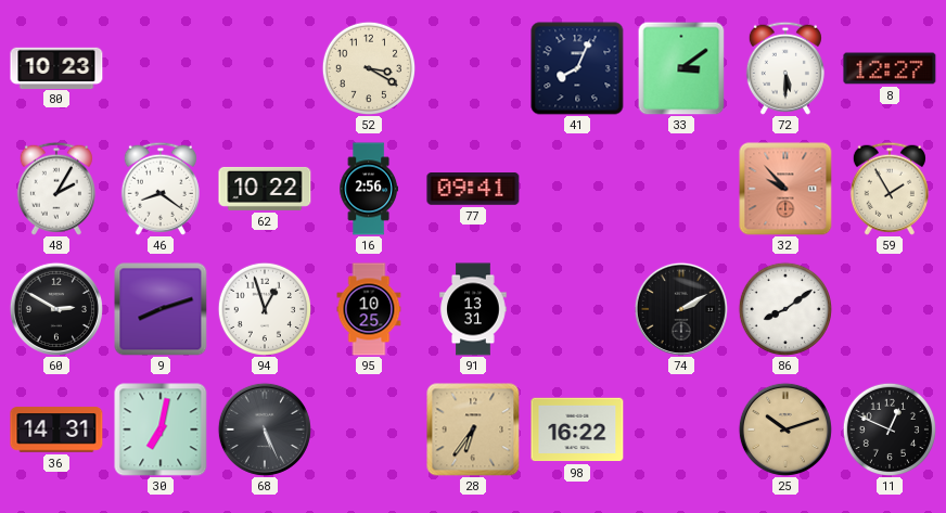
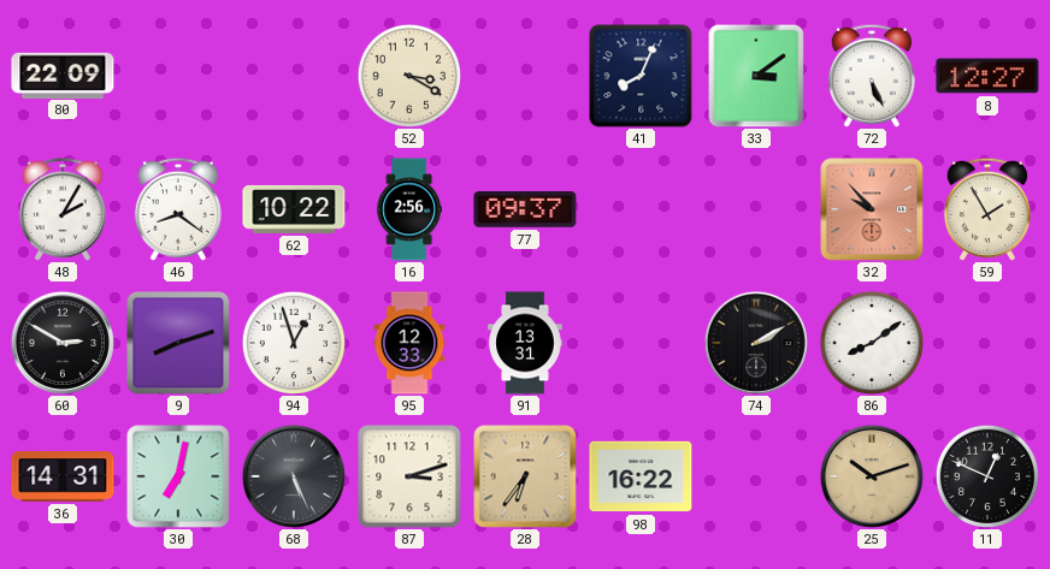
80: 10:23 -> 22:09 (63, 75)
72: 5:30 -> 5:26 (872, 76)
77: 09:41 -> 09:37 (525, 211)
95: 10:25 -> 12:33 (409, 343)
87: none -> 3:12 (409, 476)
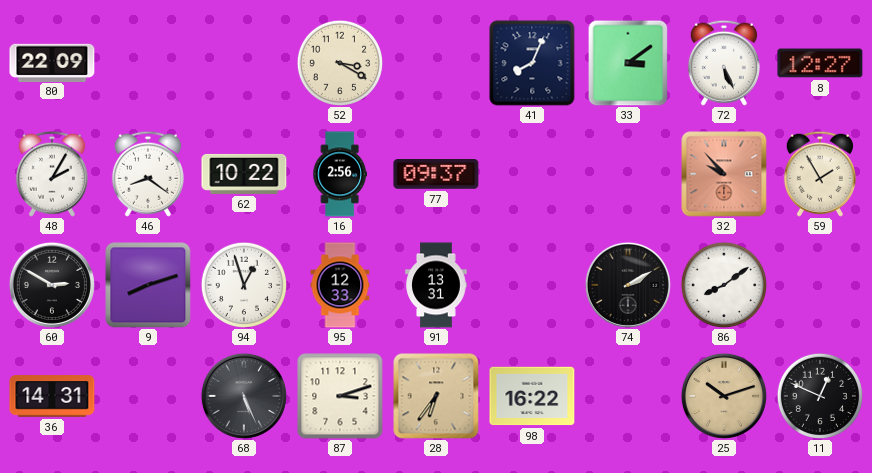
30: 7:02 -> none (178, 476)
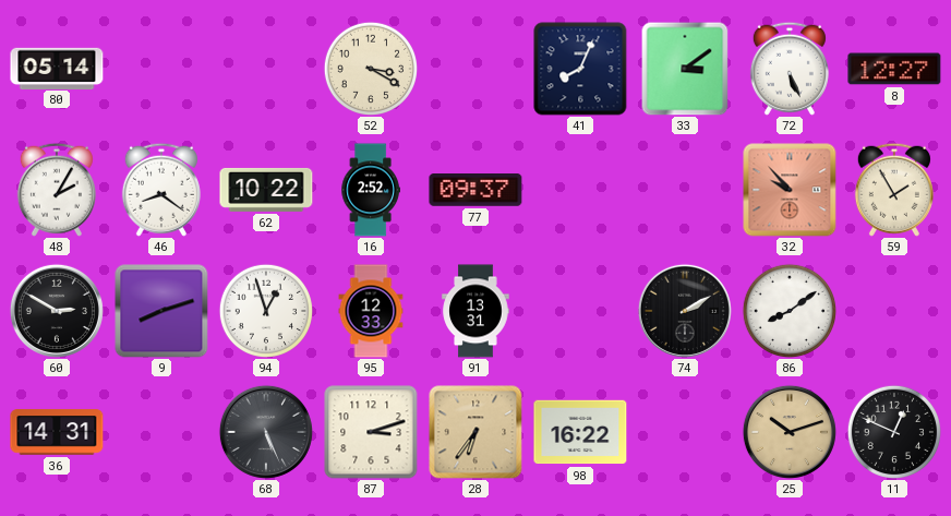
80: 22:09 -> 05:14 (57, 68)
16: 2:56 -> 2:52 (370, 190)
